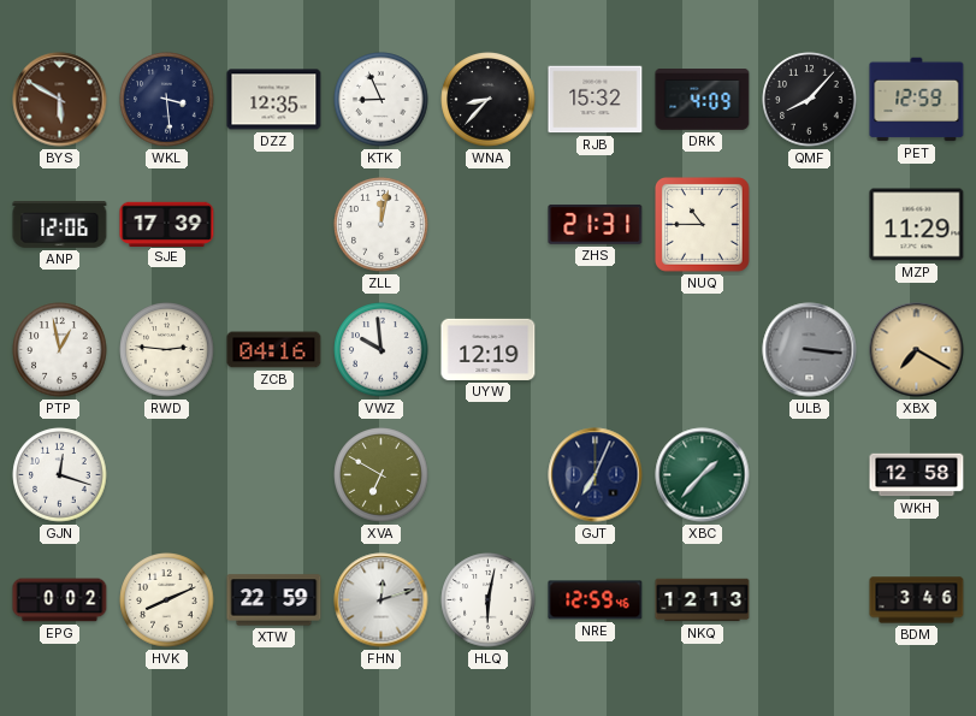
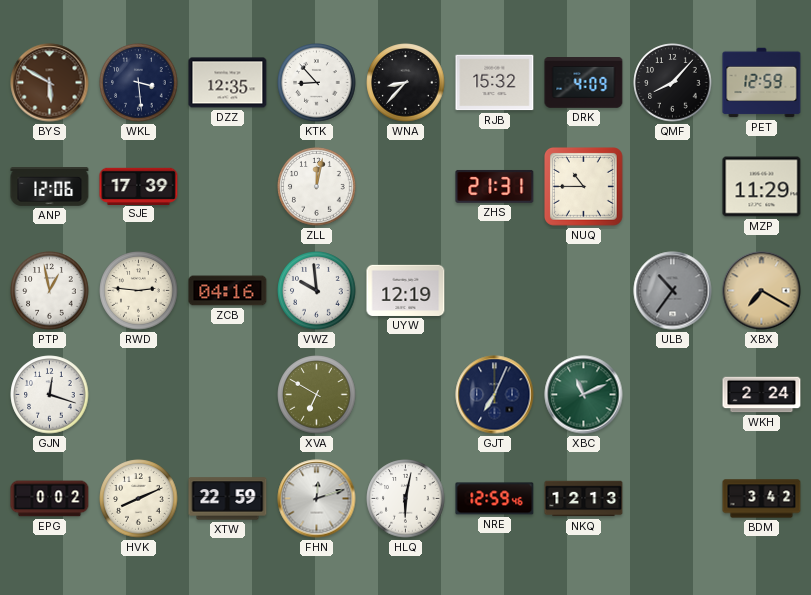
KTK: 8:56 -> 8:53 (317, 83)
ULB: 3:16 -> 10:36 (673, 291)
XBC: 1:37 -> 11:11 (584, 395)
WKH: 12:58 -> 2:24 (762, 395)
BDM: 3:46 -> 3:42 (762, 499)
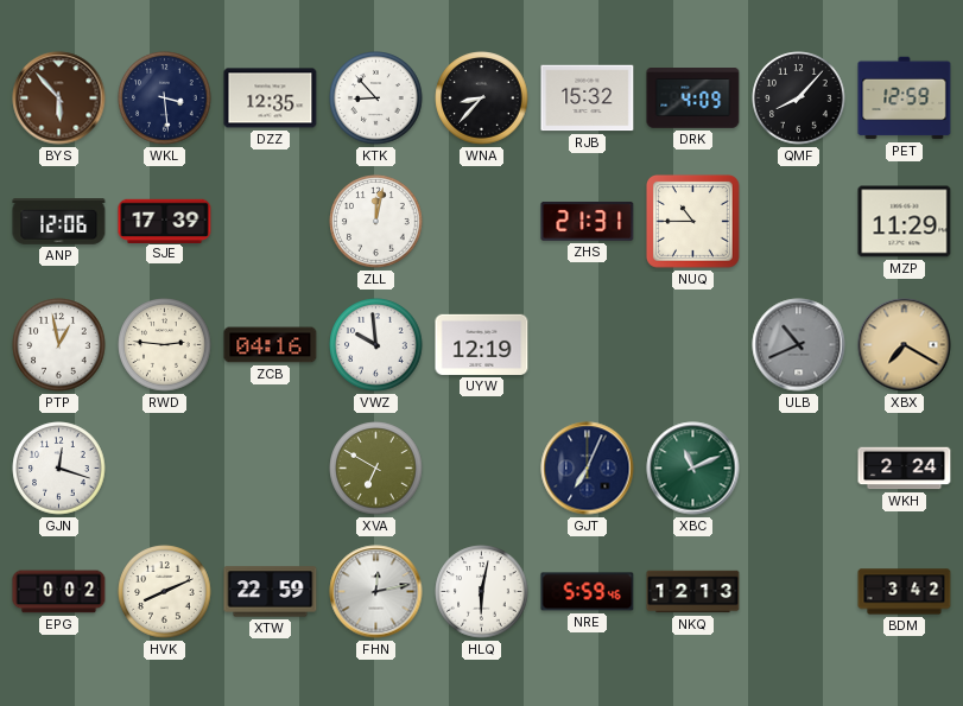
BYS: 5:50 -> 5:53 (59, 98)
ULB: 10:36 -> 10:41 (799, 345)
FHN: 12:12 -> 12:13 (376, 592)
NRE: 12:59 -> 5:59 (588, 592)
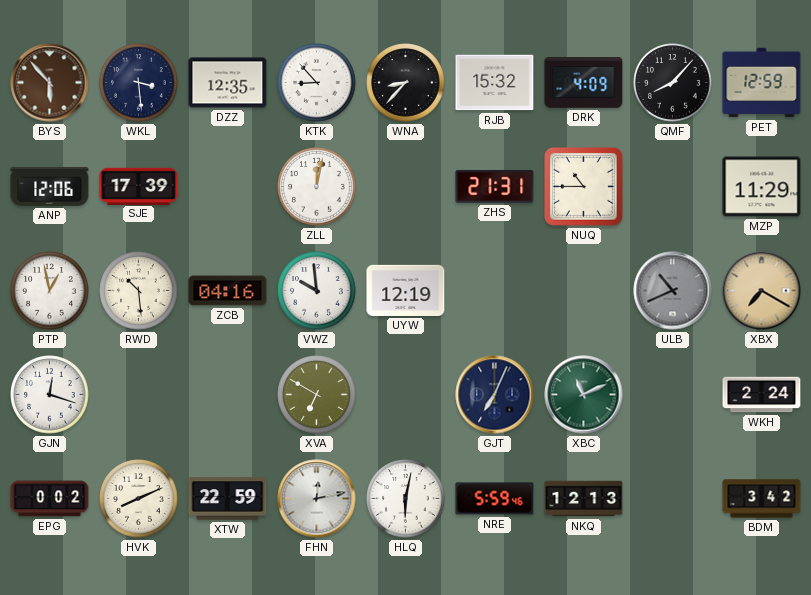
RWD: 2:46 -> 10:29 (139, 291)
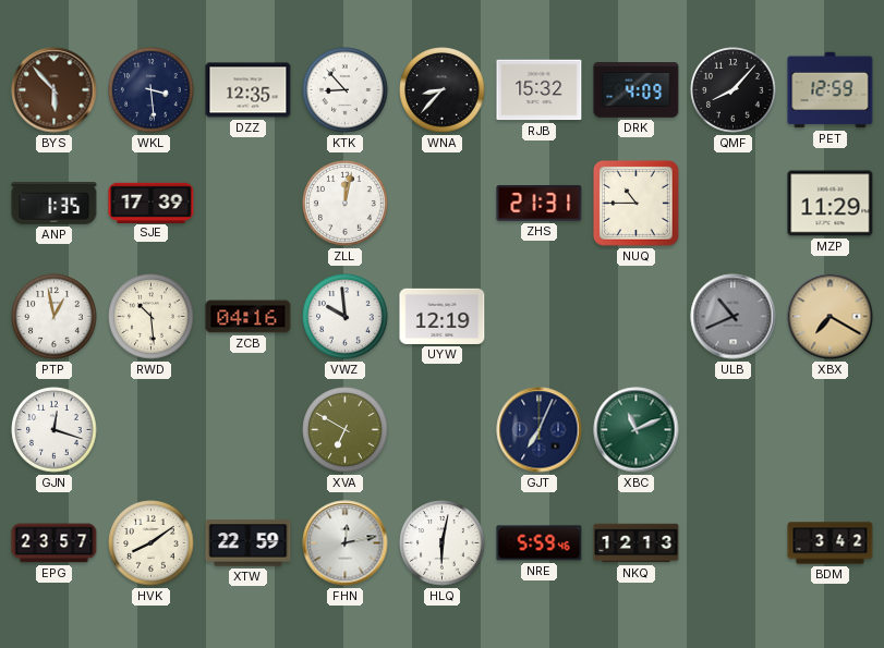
ANP: 12:06 -> 1:35 (55, 204)
WKH: 2:24 -> none (762, 395)
EPG: 0:02 -> 23:57 (55, 543)
HVK: 8:11 -> 8:09 (152, 543)
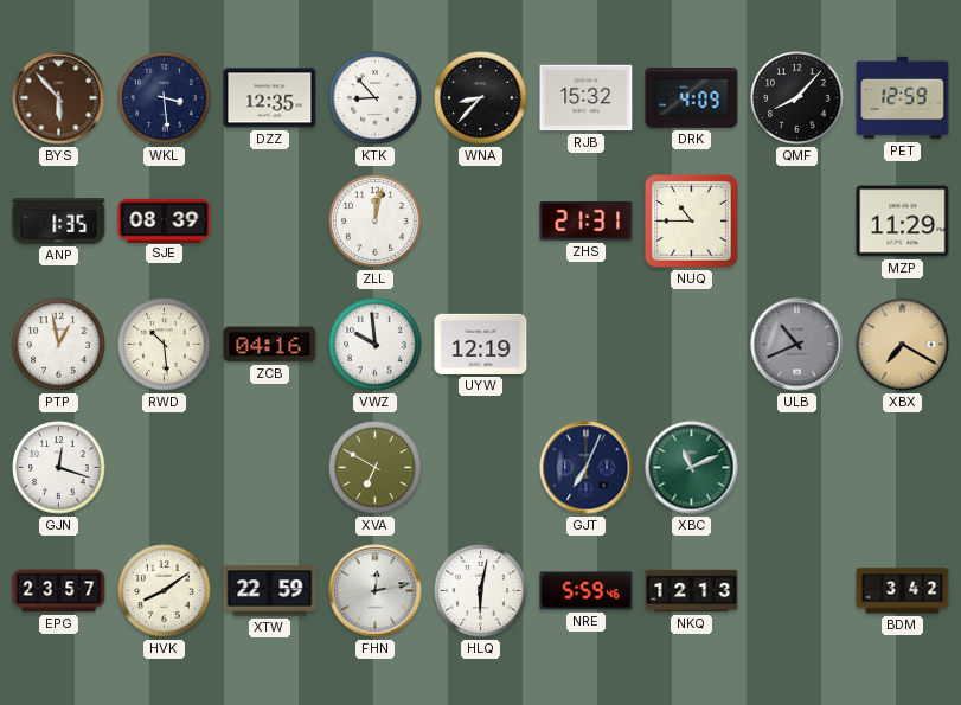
SJE: 17:39 -> 08:39 (165, 220)
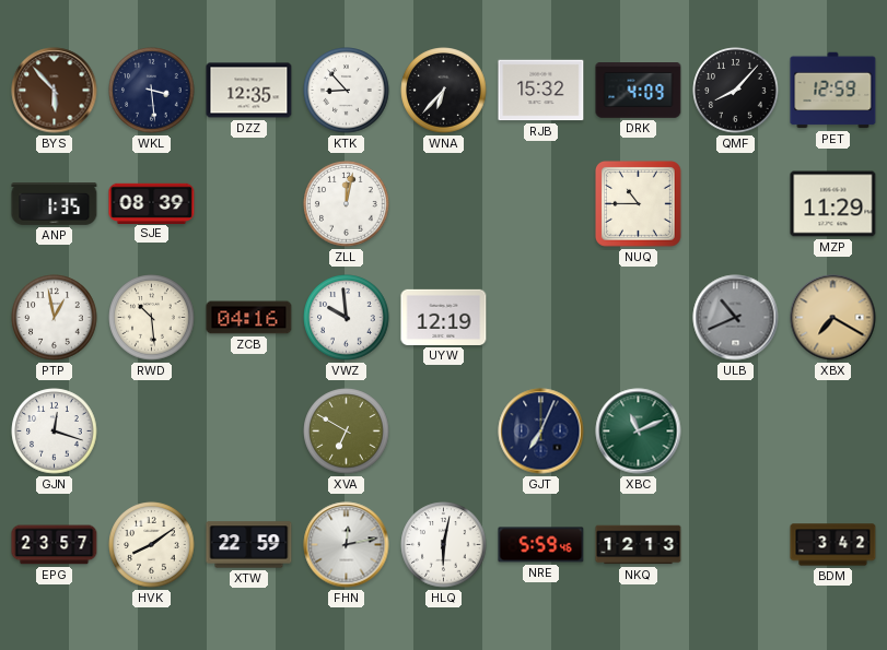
WNA: 8:37 -> 6:37 (444, 91)
ZHS: 21:31 -> none (587, 220)
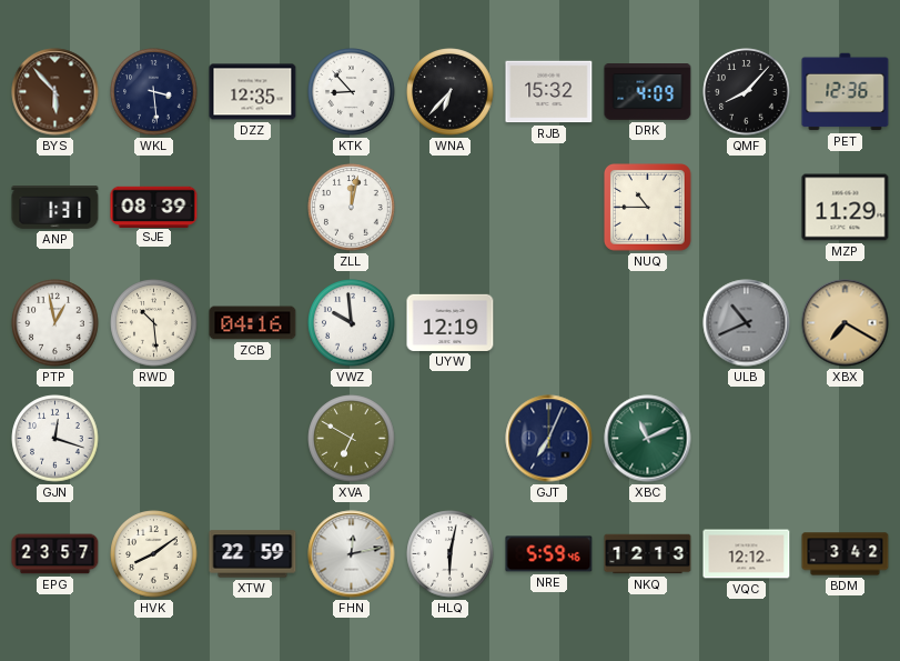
PET: 12:59 -> 12:36 (846, 92)
ANP: 1:35 -> 1:31 (55, 208)
VQC: none -> 12:12 (747, 554)
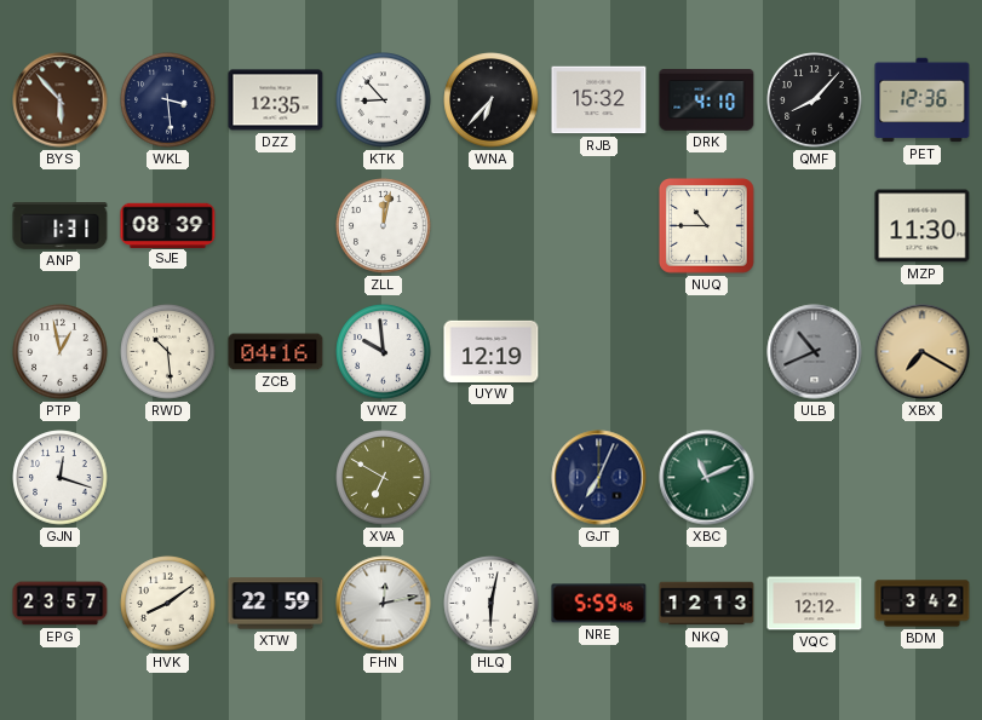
DRK: 4:09 -> 4:10 (707, 100)
MZP: 11:29 -> 11:30 (923, 226)
